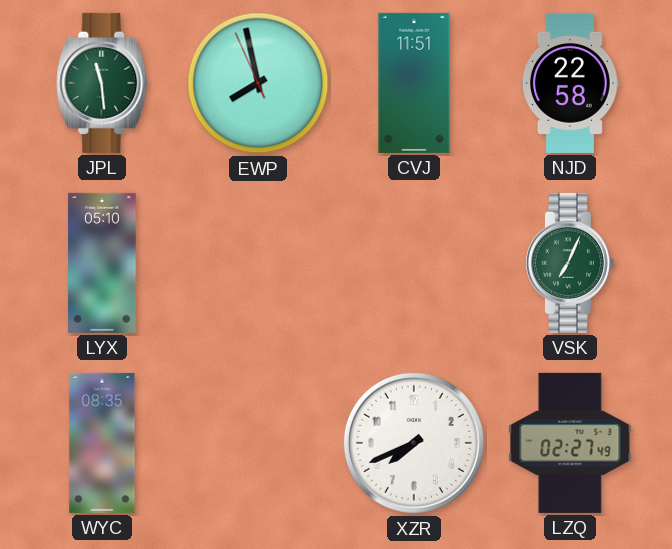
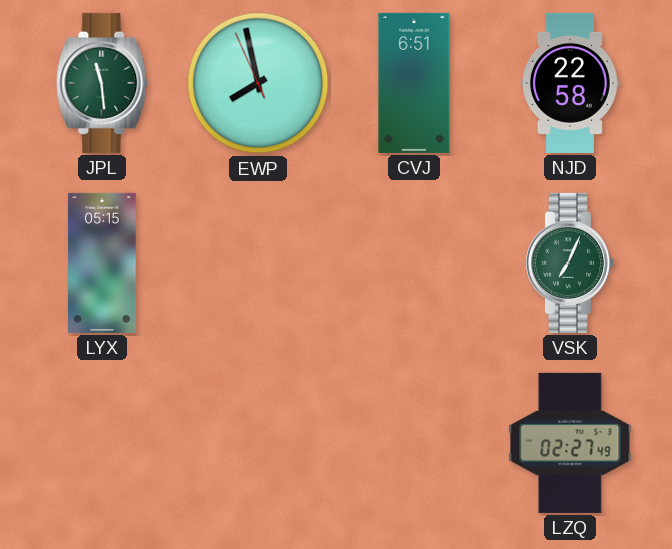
CVJ: 11:51 -> 6:51 (414, 83)
LYX: 05:10 -> 05:15 (102, 263)
WYC: 08:35 -> none (102, 443)
XZR: 7:41 -> none (414, 443)
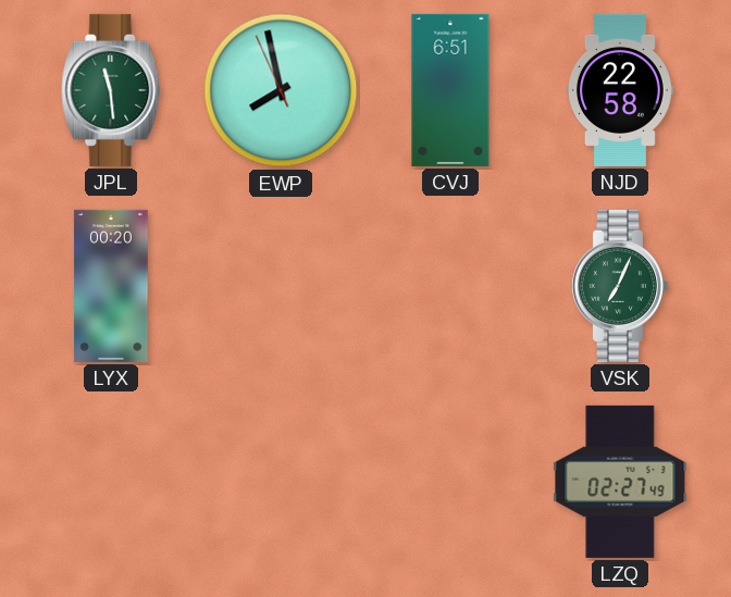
LYX: 05:15 -> 00:20 (111, 286)
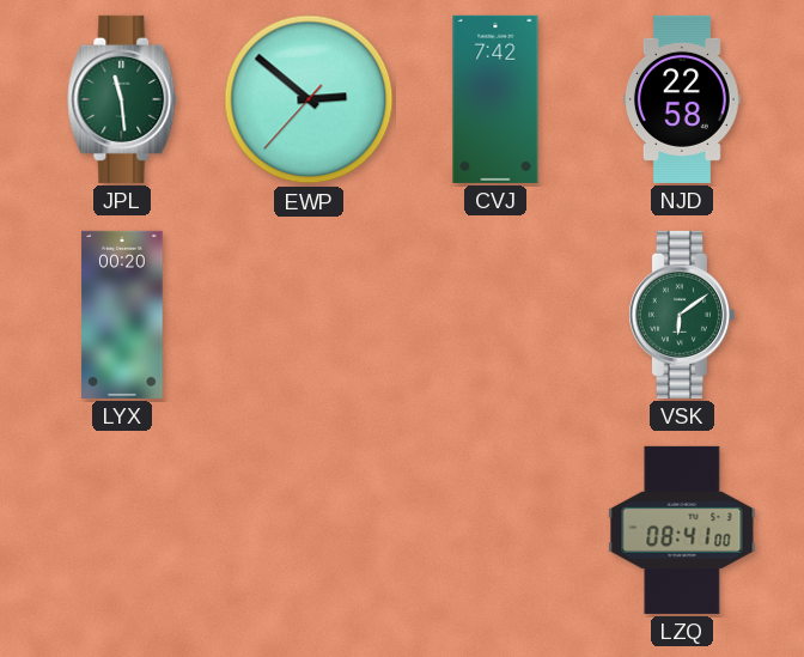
EWP: 7:57 -> 2:51 (309, 99)
CVJ: 6:51 -> 7:42 (495, 99)
VSK: 7:04 -> 6:09 (681, 315)
LZQ: 02:27 -> 08:41 (682, 530)
